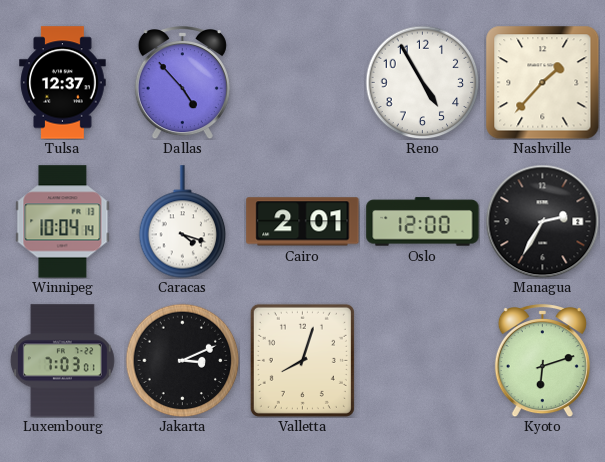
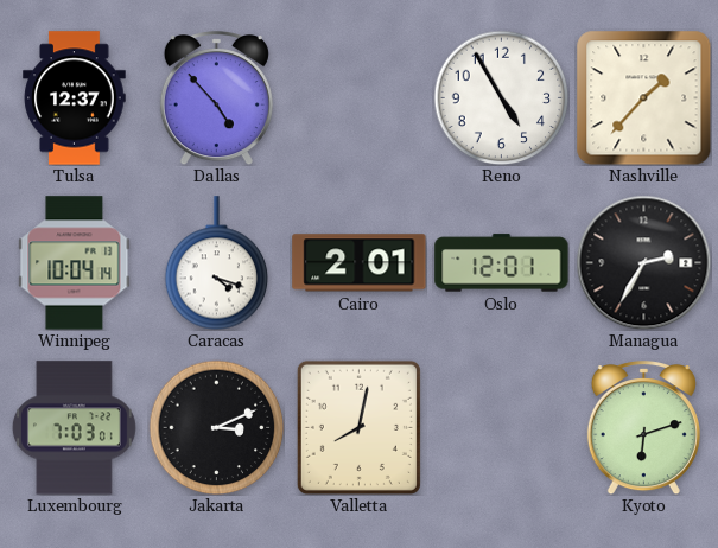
Oslo: 12:00 -> 12:01 (502, 263)
Valletta: 8:03 -> 8:02 (358, 427)
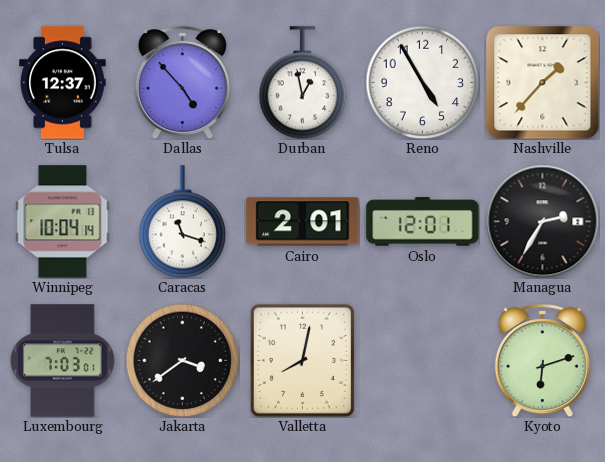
Durban: none -> 12:58 (303, 83)
Caracas: 4:18 -> 11:18 (183, 222)
Jakarta: 3:11 -> 3:39 (182, 360)
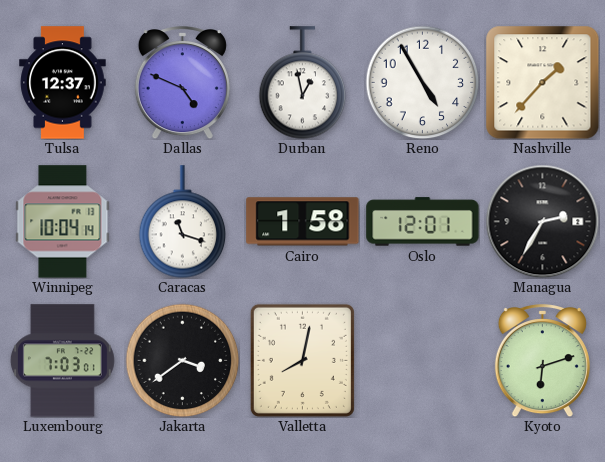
Dallas: 4:53 -> 4:49 (182, 83)
Cairo: 2:01 -> 1:58 (303, 222)
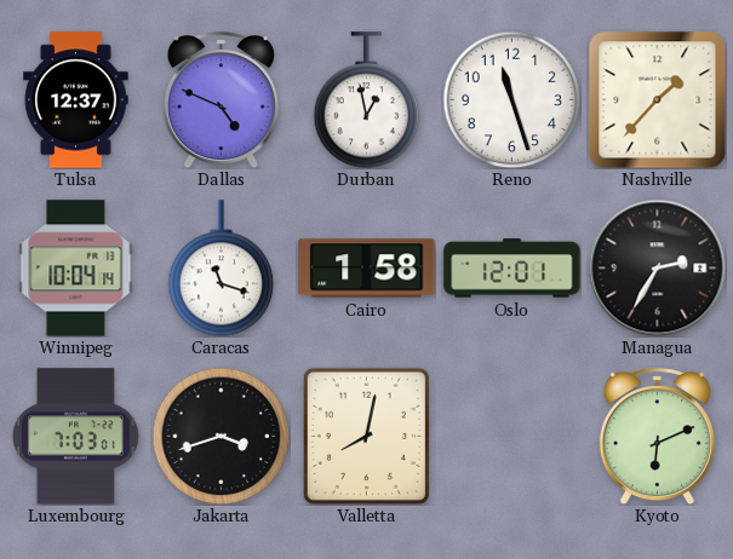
Reno: 4:55 -> 11:27 (511, 99)
Jakarta: 3:39 -> 3:42 (221, 436)
Kyoto: 6:12 -> 6:11 (657, 437)
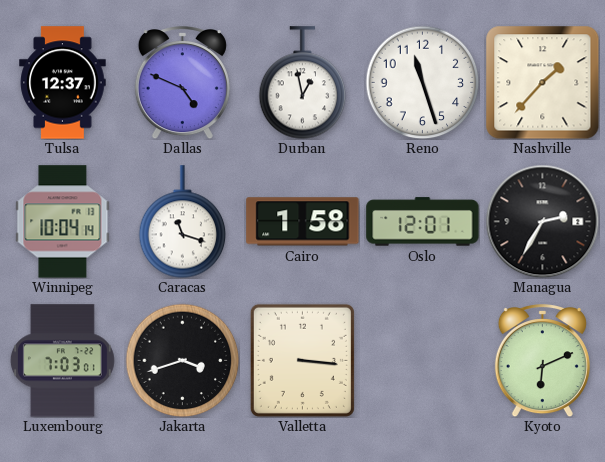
Valletta: 8:02 -> 3:16 (302, 360)
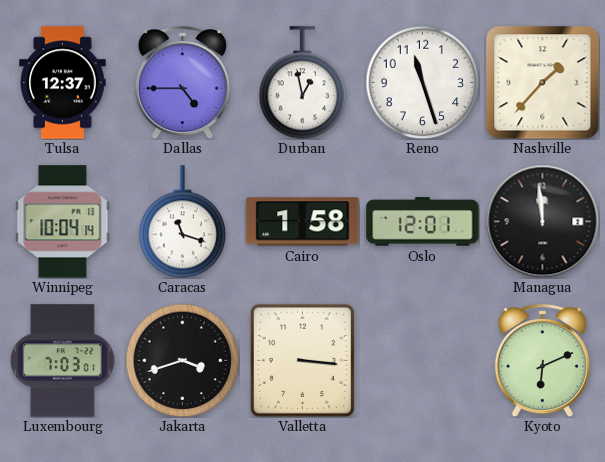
Dallas: 4:49 -> 4:45 (182, 83)
Managua: 2:35 -> 11:59 (542, 221)
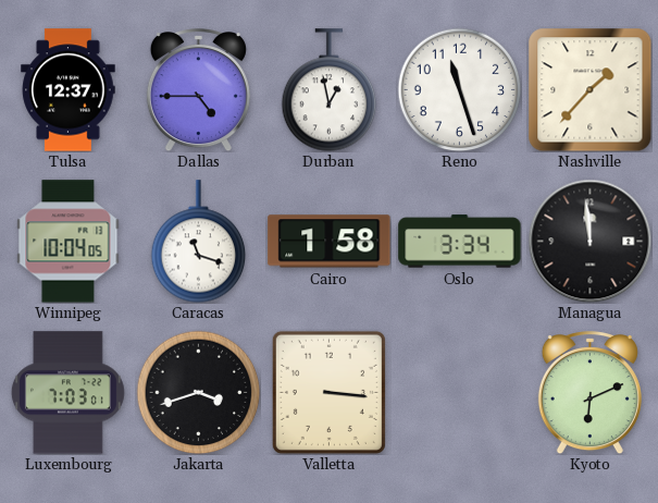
Winnipeg: 10:04:14 -> 10:04:05 (69, 242)
Oslo: 12:01 -> 3:34 (460, 242)
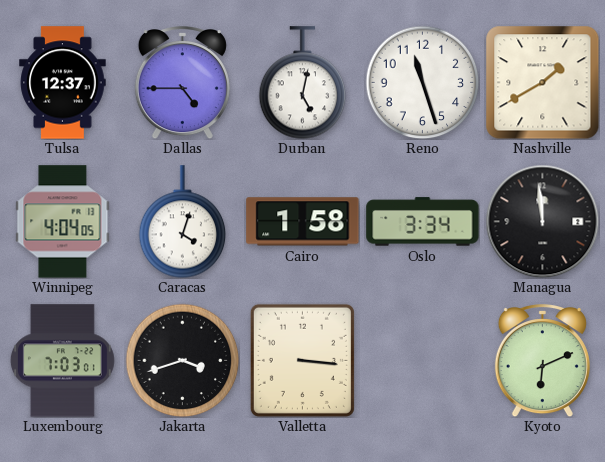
Durban: 12:58 -> 5:02 (303, 83)
Nashville: 1:37 -> 1:40 (542, 82)
Winnipeg: 10:04 -> 4:04 (63, 222)
Caracas: 11:18 -> 4:03 (183, 222)
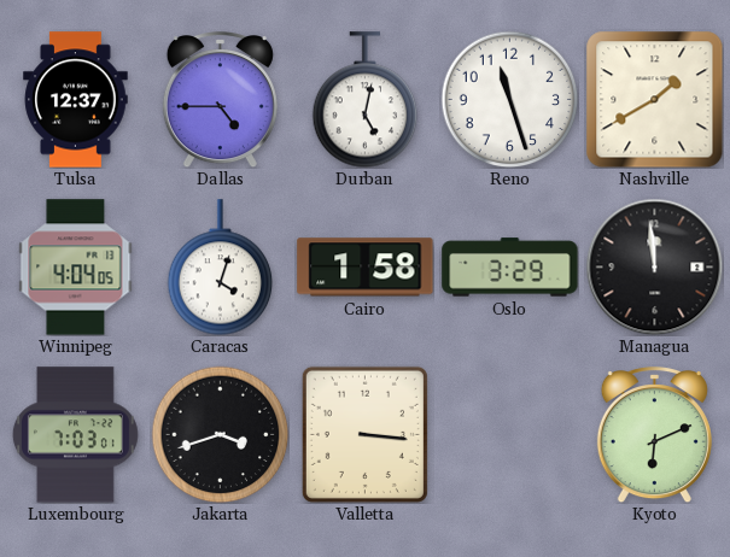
Oslo: 3:34 -> 3:29 (510, 268)
